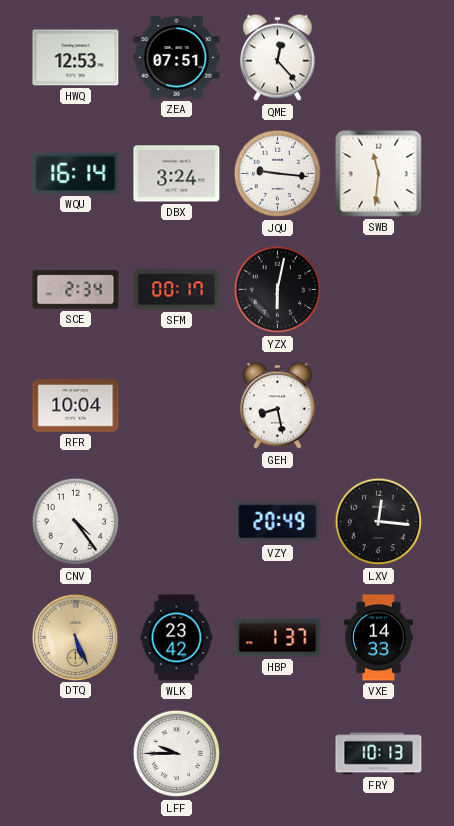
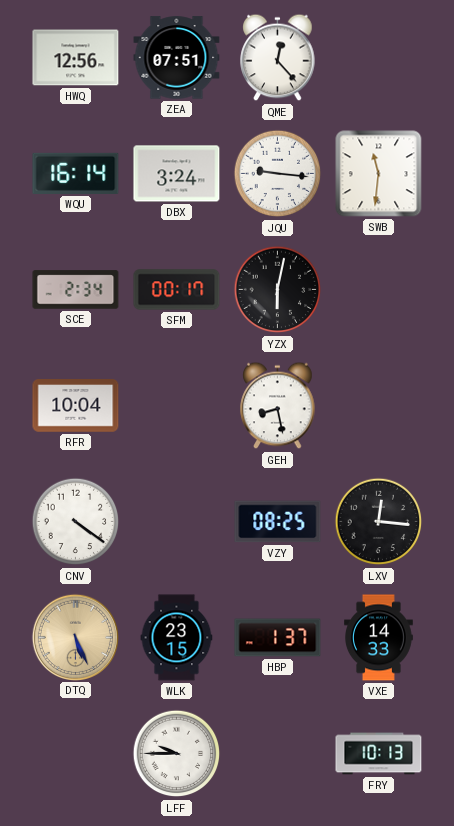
HWQ: 12:53 -> 12:56 (76, 58)
CNV: 4:24 -> 4:21 (76, 522)
VZY: 20:49 -> 08:25 (278, 522)
WLK: 23:42 -> 23:15 (177, 638)
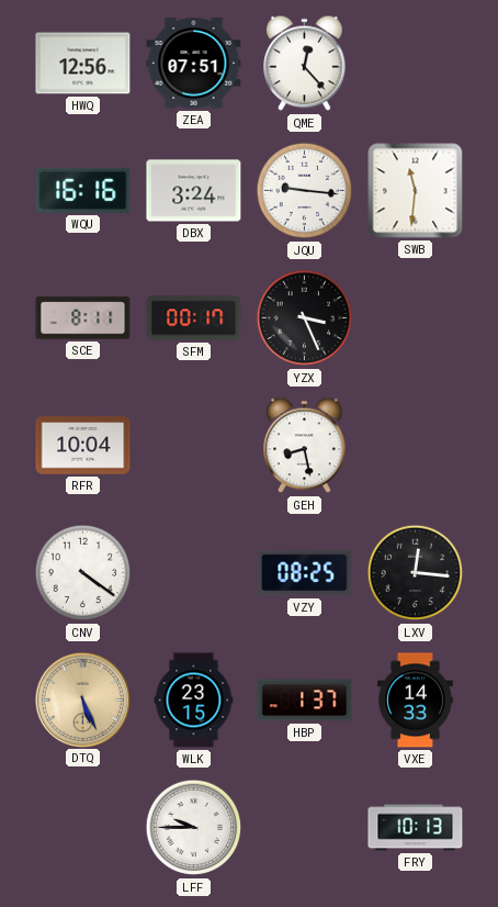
WQU: 16:14 -> 16:16 (83, 190)
SCE: 2:34 -> 8:11 (83, 318)
YZX: 6:02 -> 3:26 (305, 318)
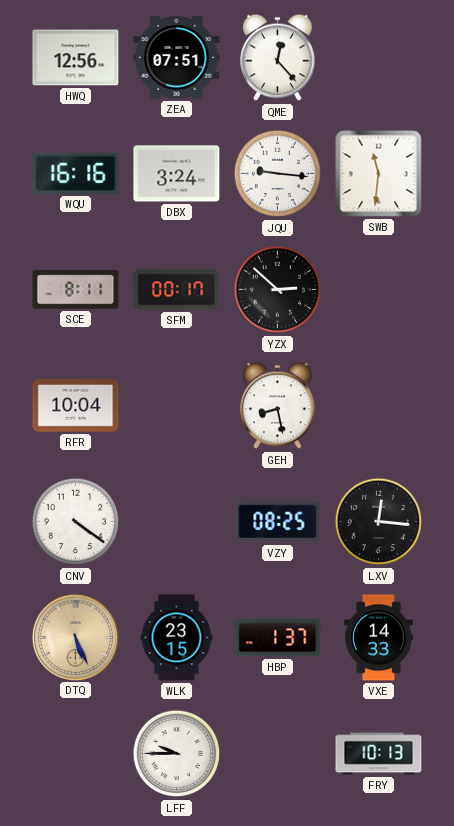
YZX: 3:26 -> 2:52 (278, 290)
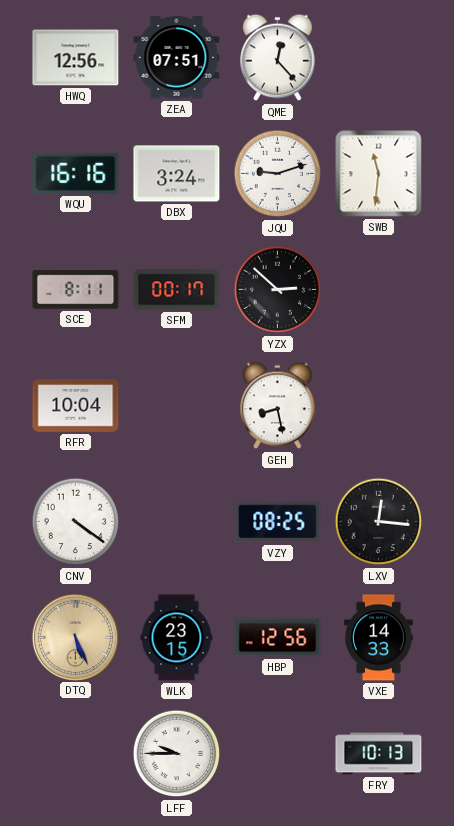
JQU: 9:16 -> 9:12 (278, 174)
HBP: 1:37 -> 12:56 (278, 638)
